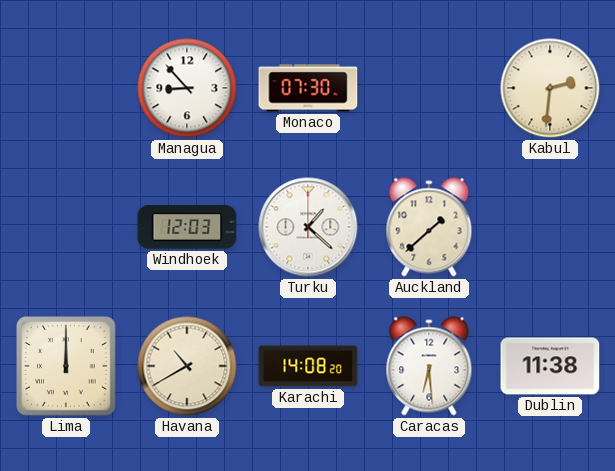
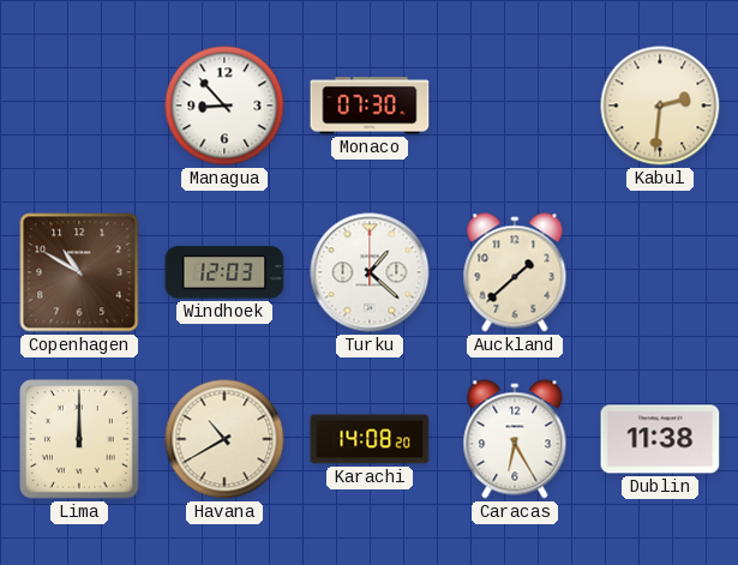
Copenhagen: none -> 10:50 (79, 272)
Caracas: 6:29 -> 6:25 (515, 439)
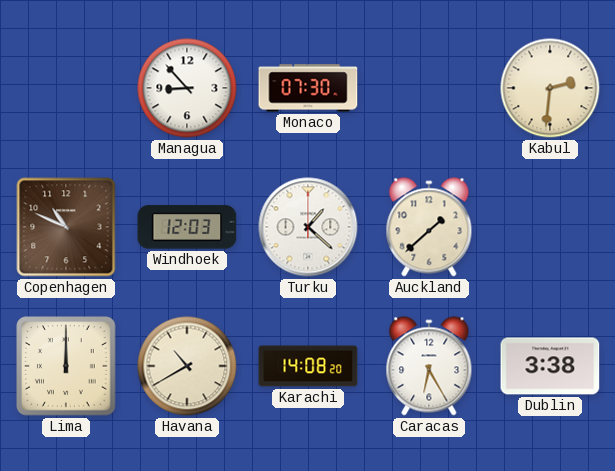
Copenhagen: 10:50 -> 10:49 (66, 227)
Dublin: 11:38 -> 3:38 (550, 366)
